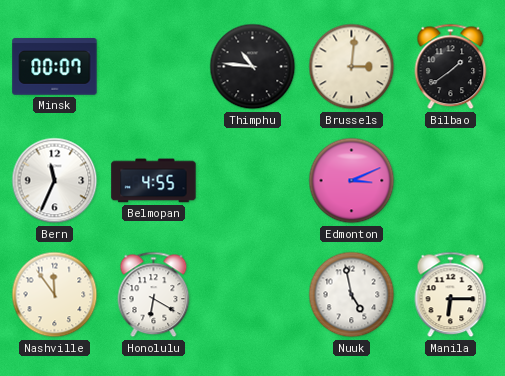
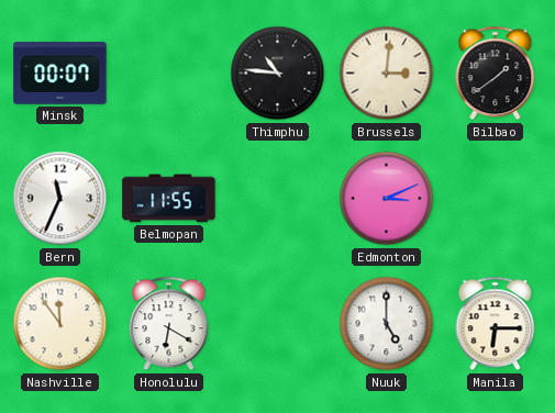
Belmopan: 4:55 -> 11:55 (169, 199)
Nuuk: 4:58 -> 5:00 (387, 324)
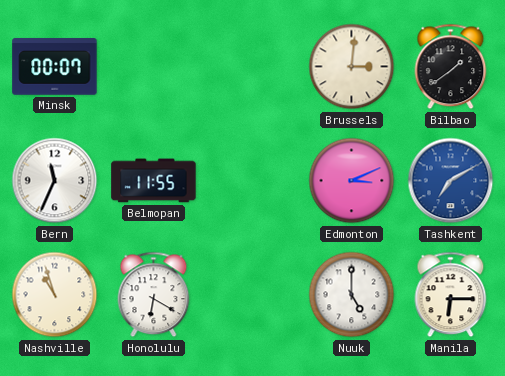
Thimphu: 10:46 -> none (278, 74)
Tashkent: none -> 7:10 (451, 181)
Nashville: 11:54 -> 10:57 (55, 295)
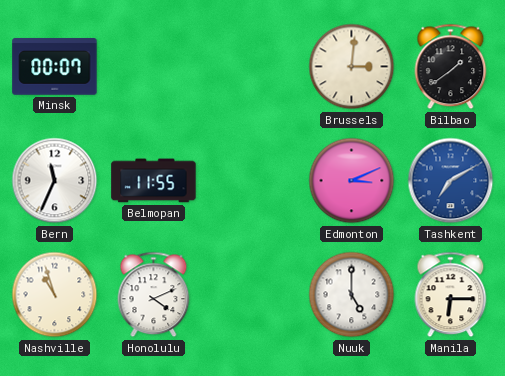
Honolulu: 6:20 -> 4:11 (154, 295)
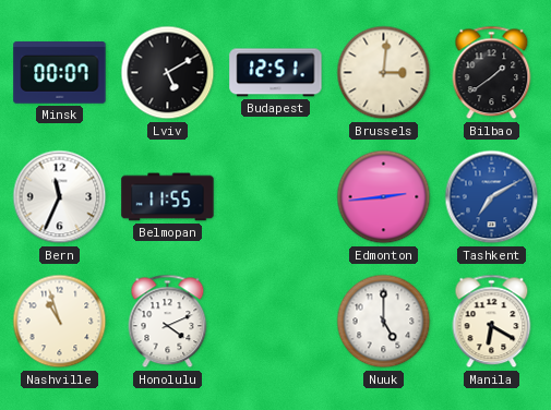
Lviv: none -> 5:10 (168, 73)
Budapest: none -> 12:51 (276, 73)
Edmonton: 3:11 -> 2:44 (384, 197)
Manila: 6:15 -> 6:20 (492, 322)
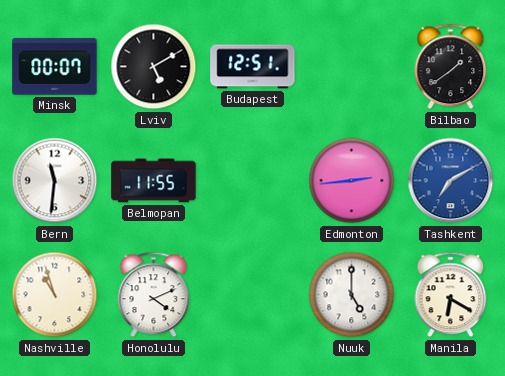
Brussels: 3:01 -> none (384, 73)
Bern: 11:34 -> 11:31 (55, 181)
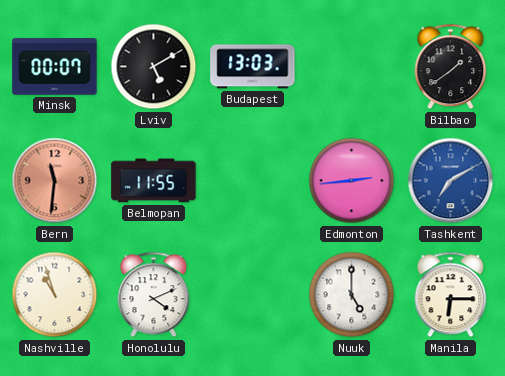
Budapest: 12:51 -> 13:03 (253, 67)
Bern dial: white -> salmon (55, 181)
Manila: 6:20 -> 6:15 (451, 295)
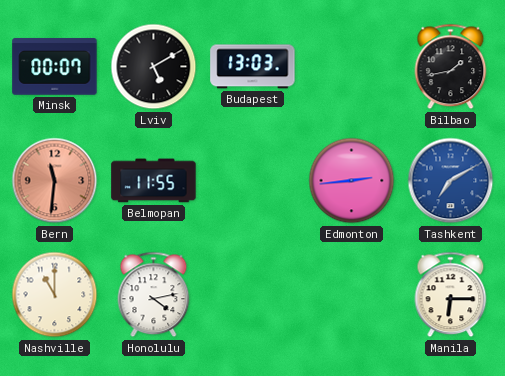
Bilbao: 1:39 -> 1:43 (451, 67)
Nashville: 10:57 -> 11:00 (55, 295)
Honolulu: 4:11 -> 4:13 (154, 295)
Nuuk: 5:00 -> none (352, 295)
